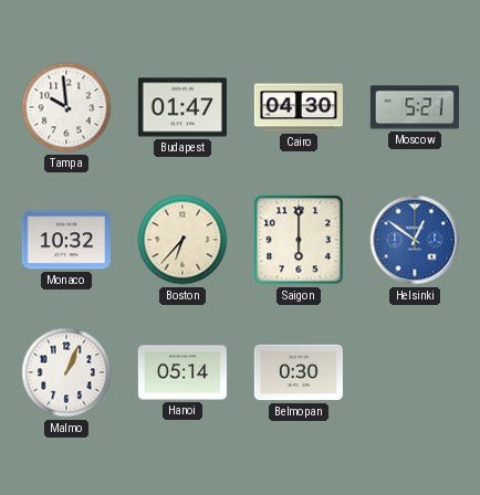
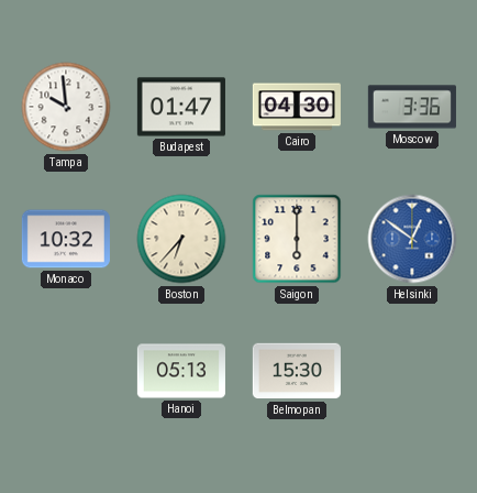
Moscow: 5:21 -> 3:36 (412, 107)
Malmo: 1:04 -> none (66, 372)
Hanoi: 05:14 -> 05:13 (181, 371)
Belmopan: 0:30 -> 15:30 (297, 371)
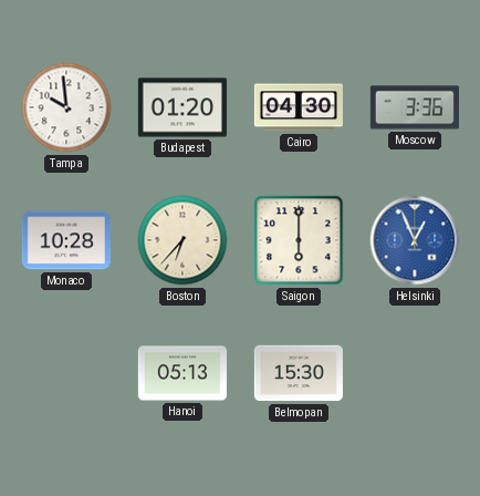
Budapest: 01:47 -> 01:20 (182, 107)
Monaco: 10:32 -> 10:28 (66, 240)
Helsinki: 12:51 -> 12:56 (415, 240)
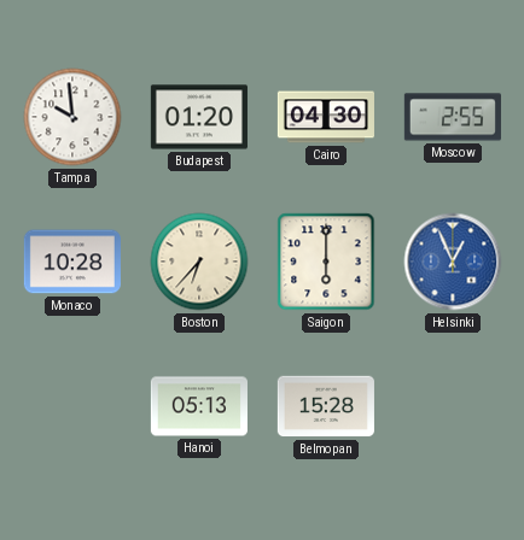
Moscow: 3:36 -> 2:55 (453, 117)
Belmopan: 15:30 -> 15:28 (326, 406)
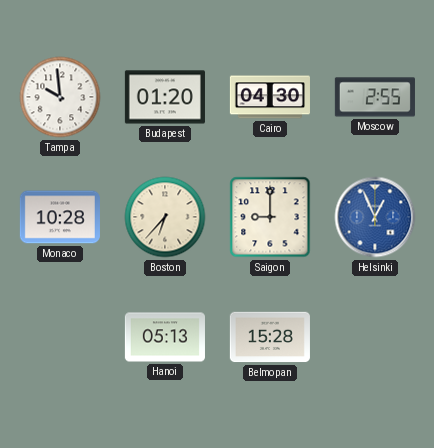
Saigon: 6:00 -> 9:00 (270, 217)
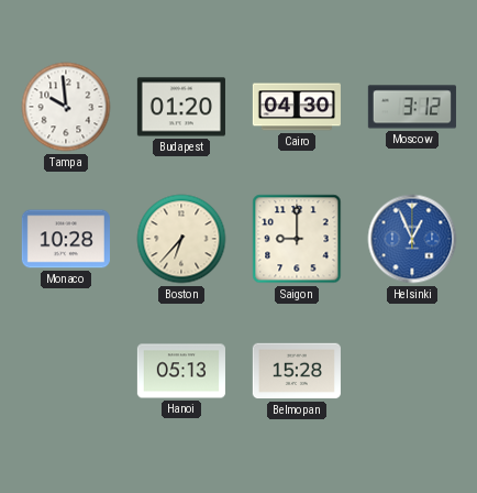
Moscow: 2:55 -> 3:12 (412, 107)
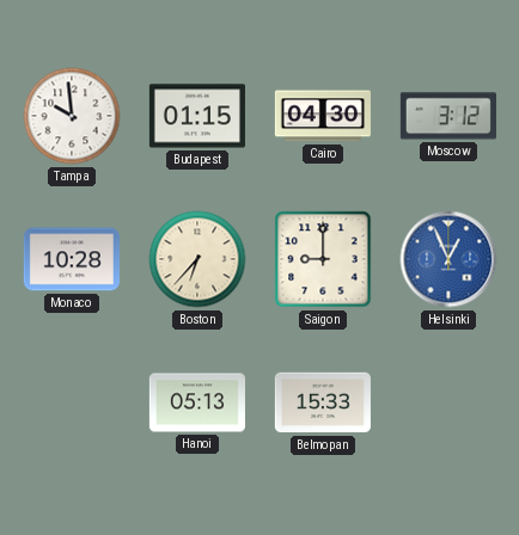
Budapest: 01:20 -> 01:15 (197, 116)
Belmopan: 15:28 -> 15:33 (323, 402)
